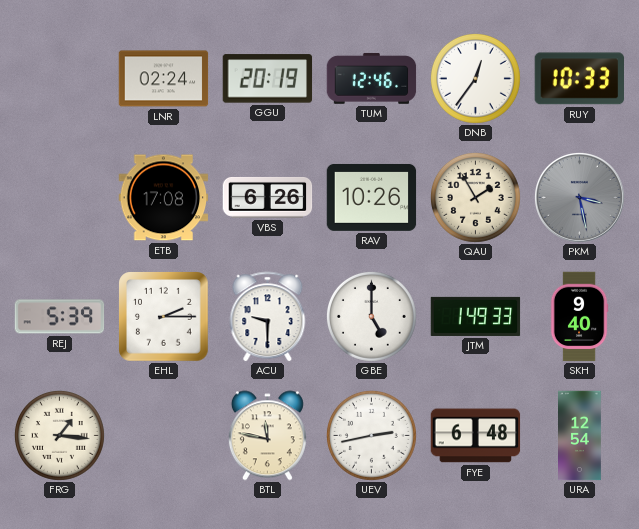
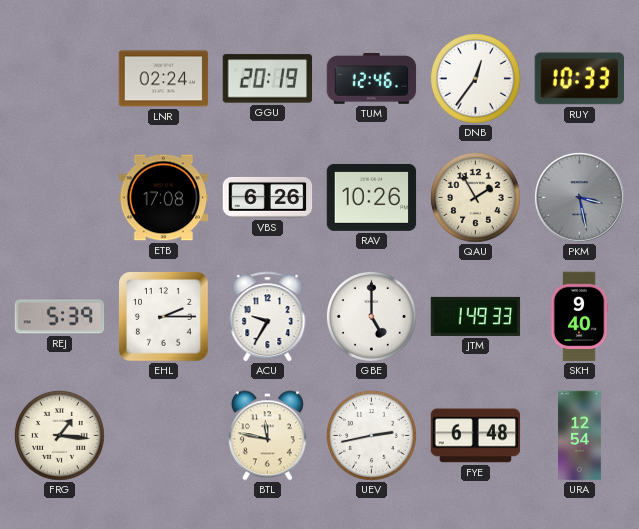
ACU: 9:30 -> 9:35 (268, 317)
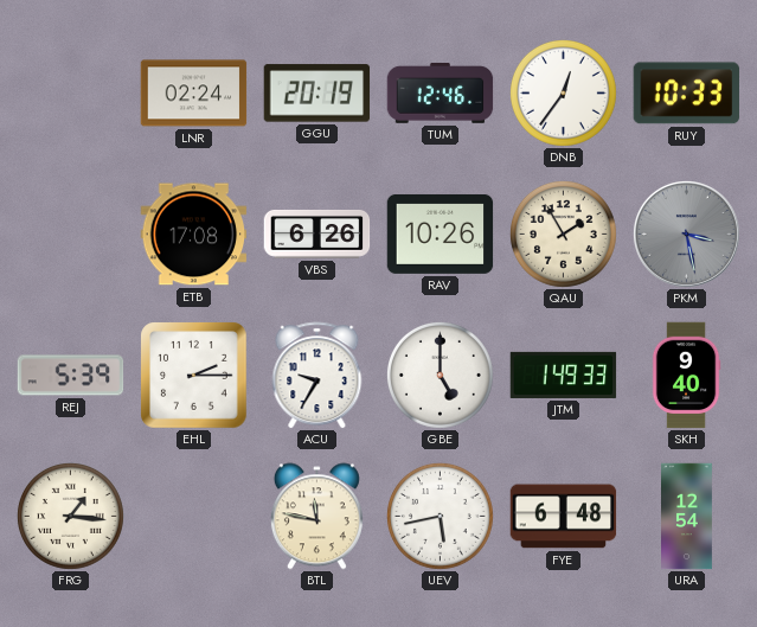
UEV: 2:43 -> 5:43 (440, 516)
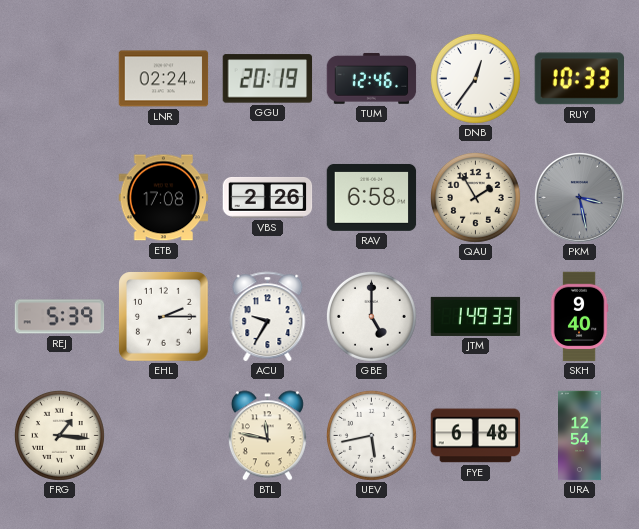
VBS: 6:26 -> 2:26 (268, 197)
RAV: 10:26 -> 6:58 (372, 197)
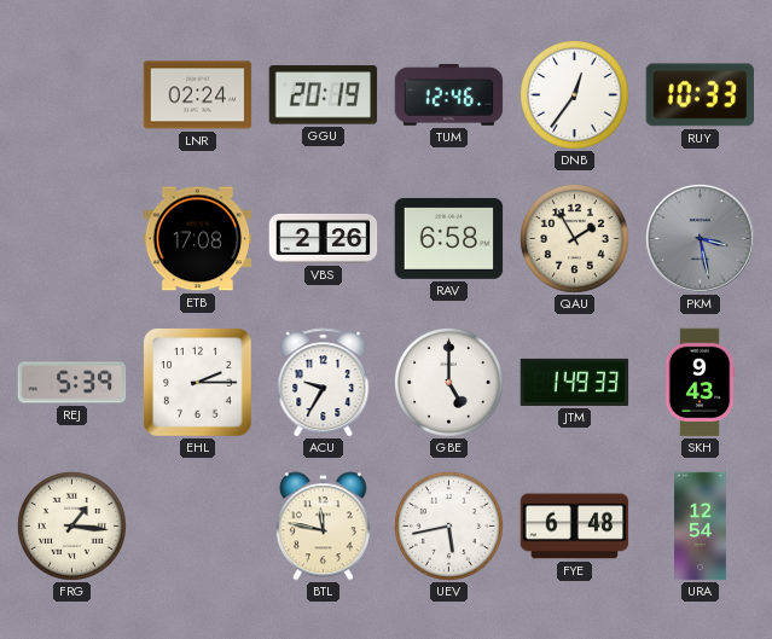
SKH: 9:40 -> 9:43 (700, 383)
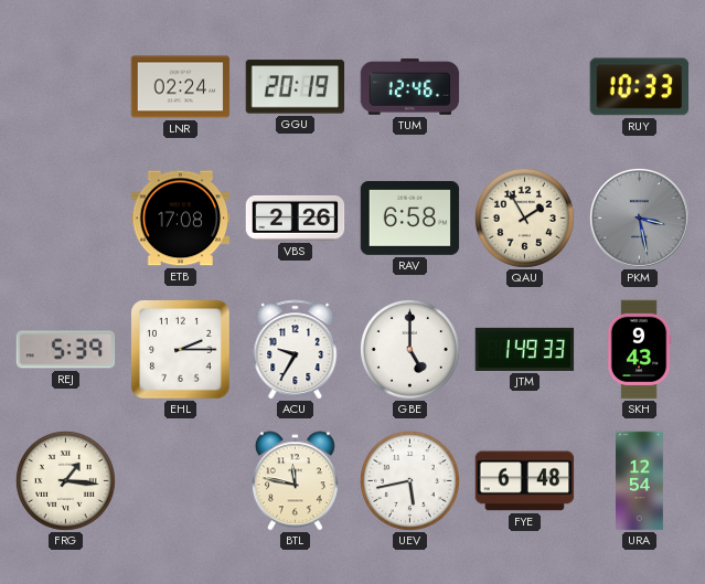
DNB: 12:36 -> none (574, 94)
